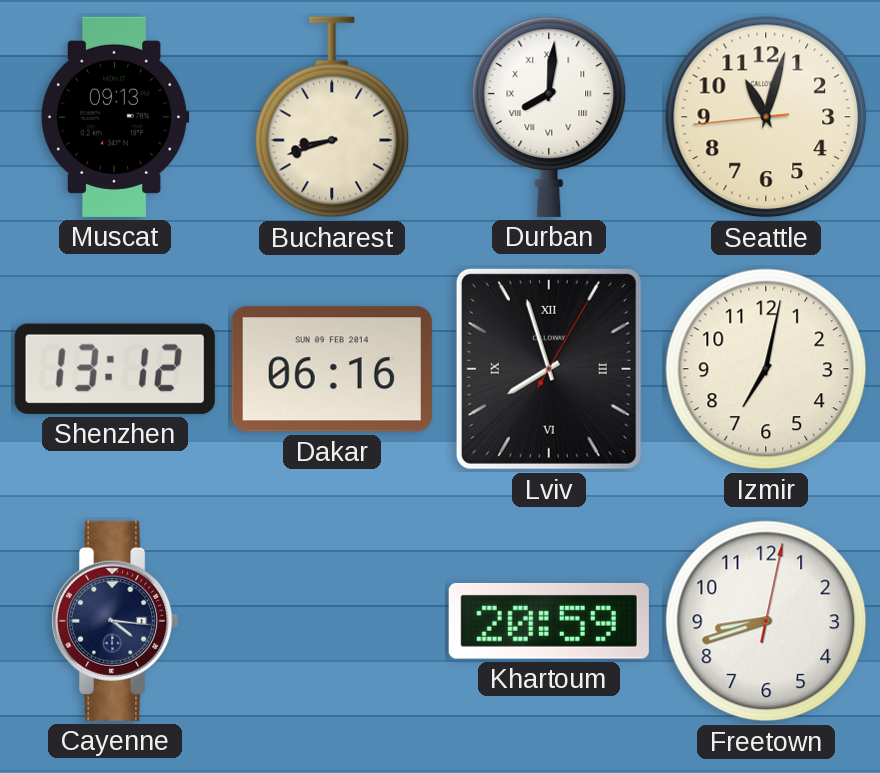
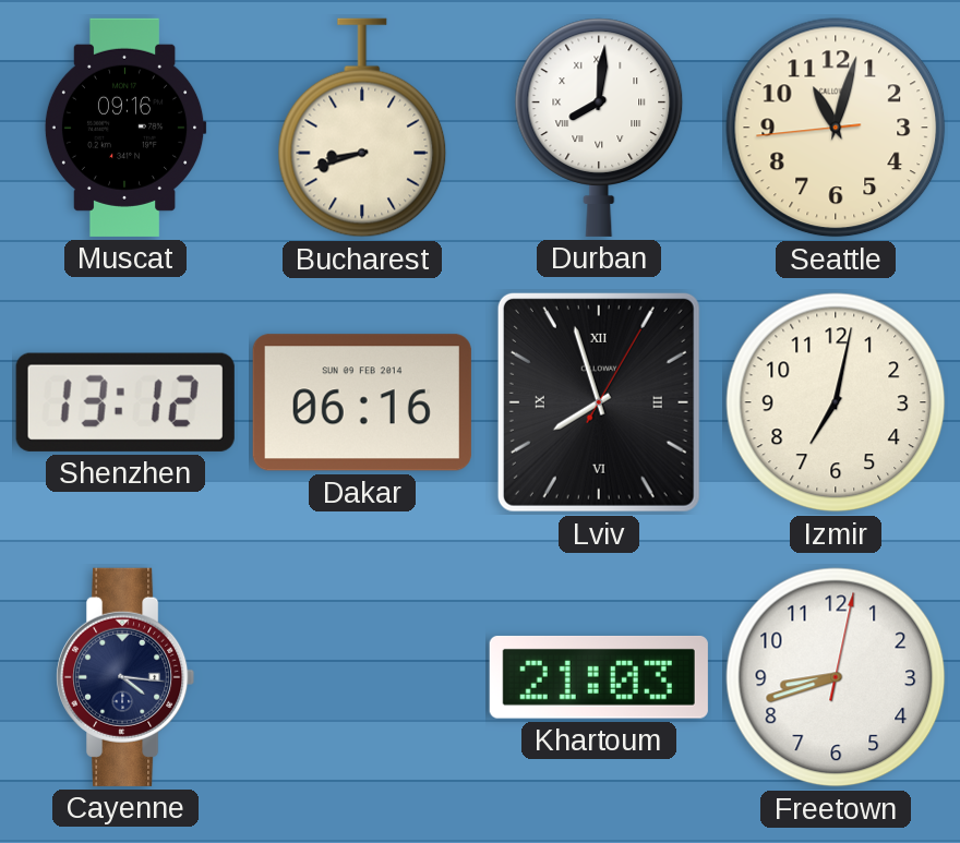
Muscat: 09:13 -> 09:16 (125, 128)
Khartoum: 20:59 -> 21:03 (599, 677)
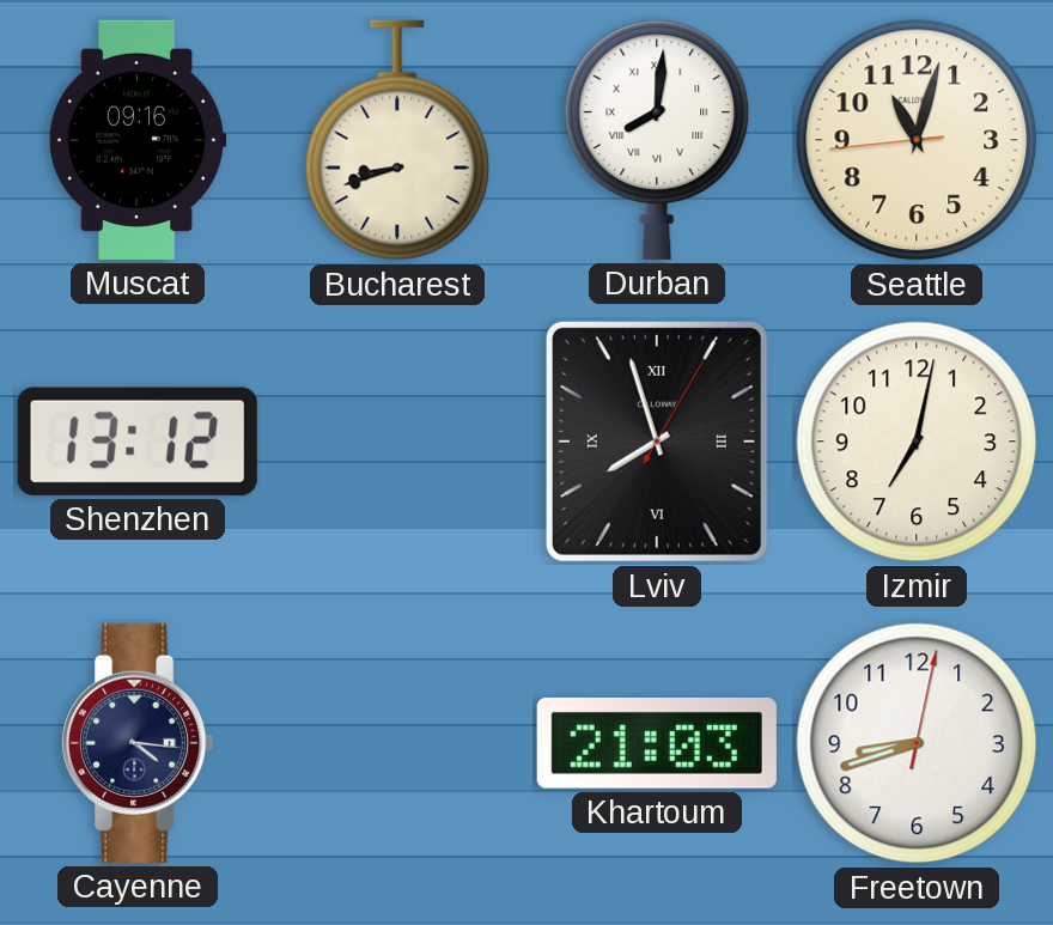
Dakar: 06:16 -> none (362, 402)
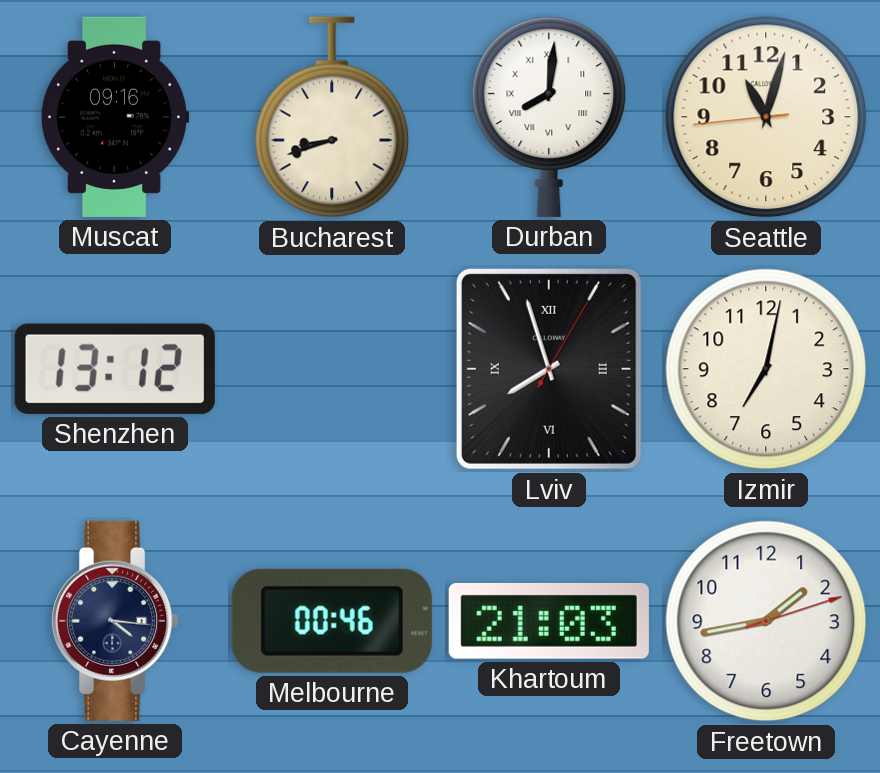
Melbourne: none -> 00:46 (332, 621)
Freetown: 8:42 -> 1:43 (766, 621)
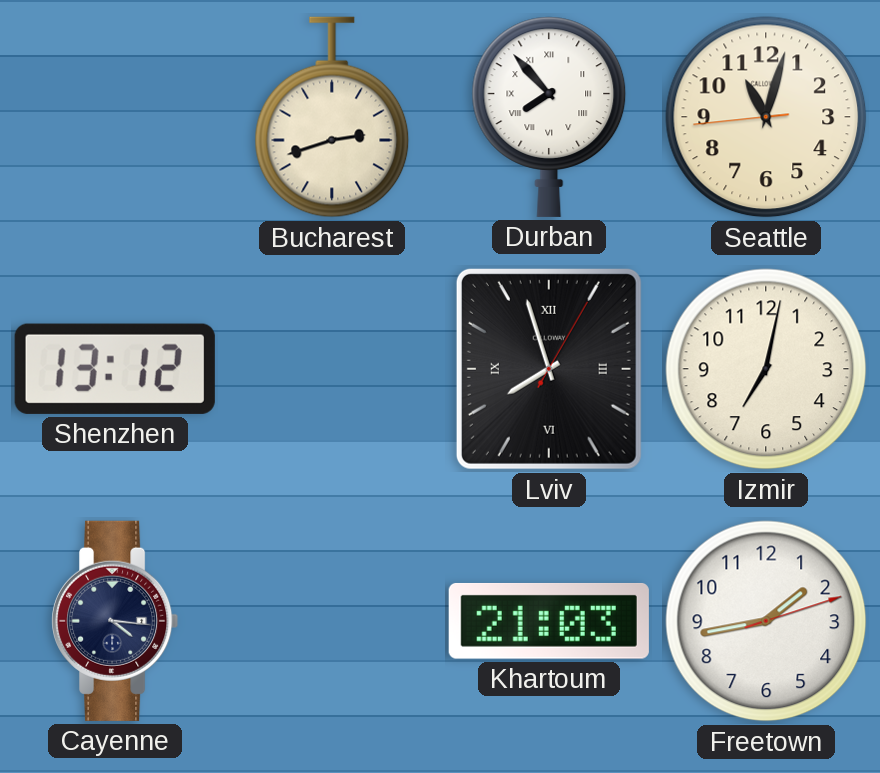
Muscat: 09:16 -> none (115, 117)
Bucharest: 8:42 -> 2:42 (332, 117)
Durban: 8:01 -> 7:53 (549, 117)
Melbourne: 00:46 -> none (332, 621)
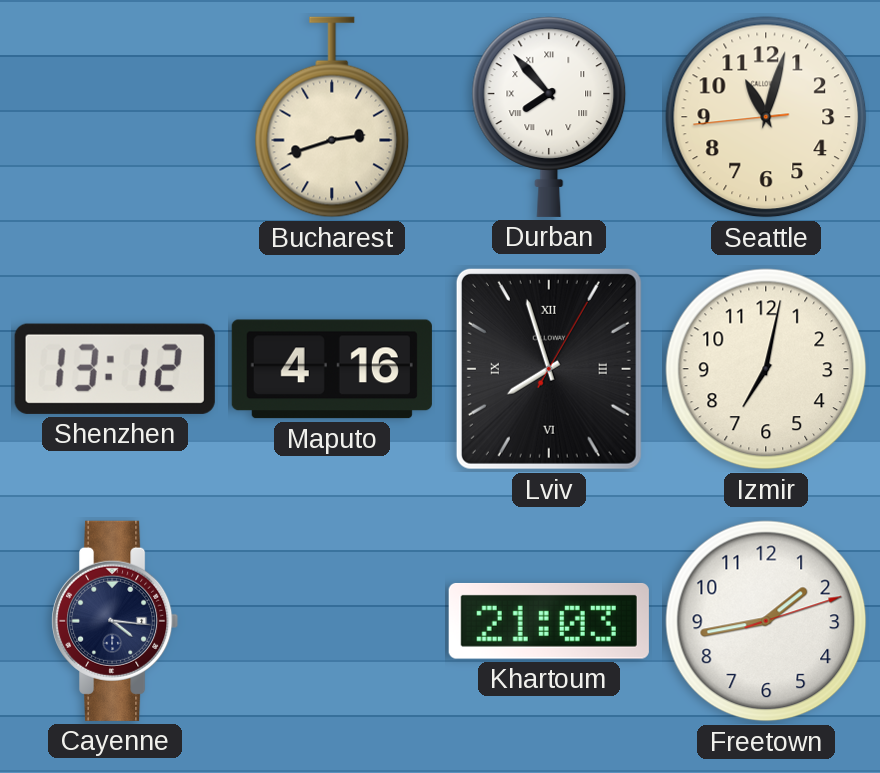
Maputo: none -> 4:16 (332, 369)
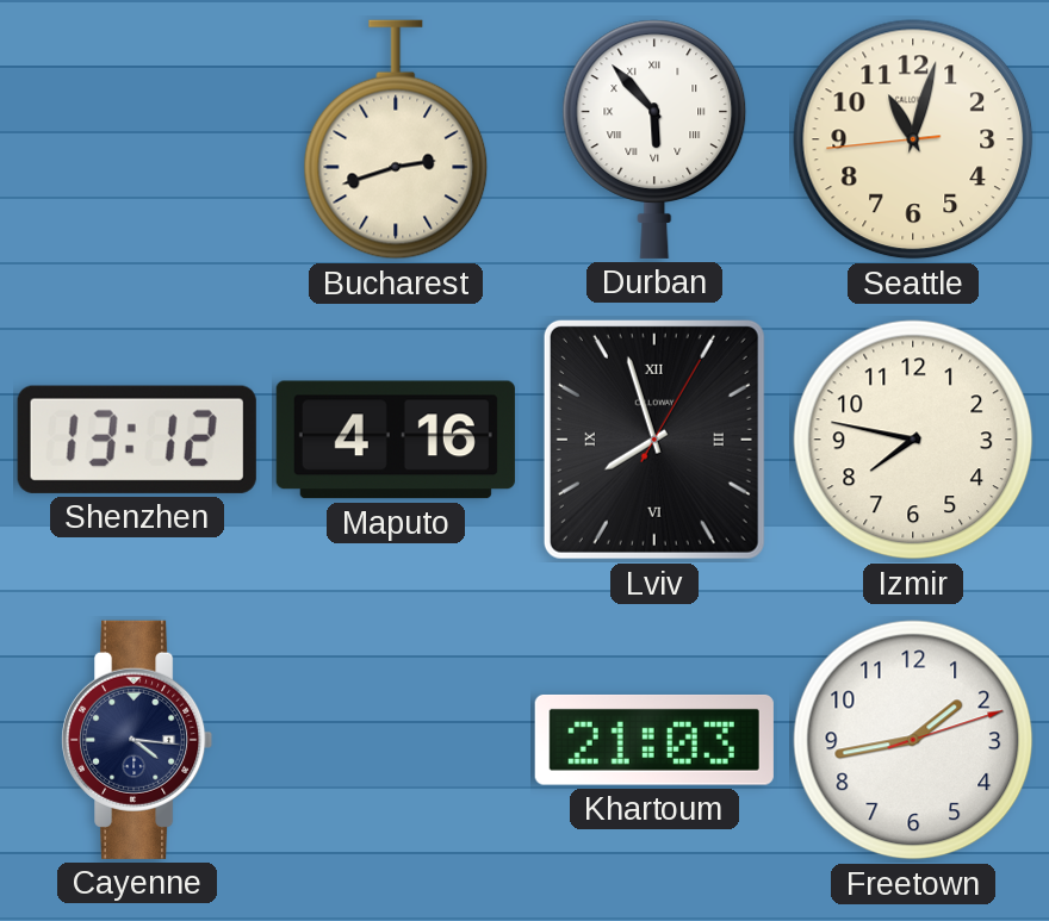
Durban: 7:53 -> 5:53 (654, 139)
Izmir: 7:02 -> 7:47 (913, 440)
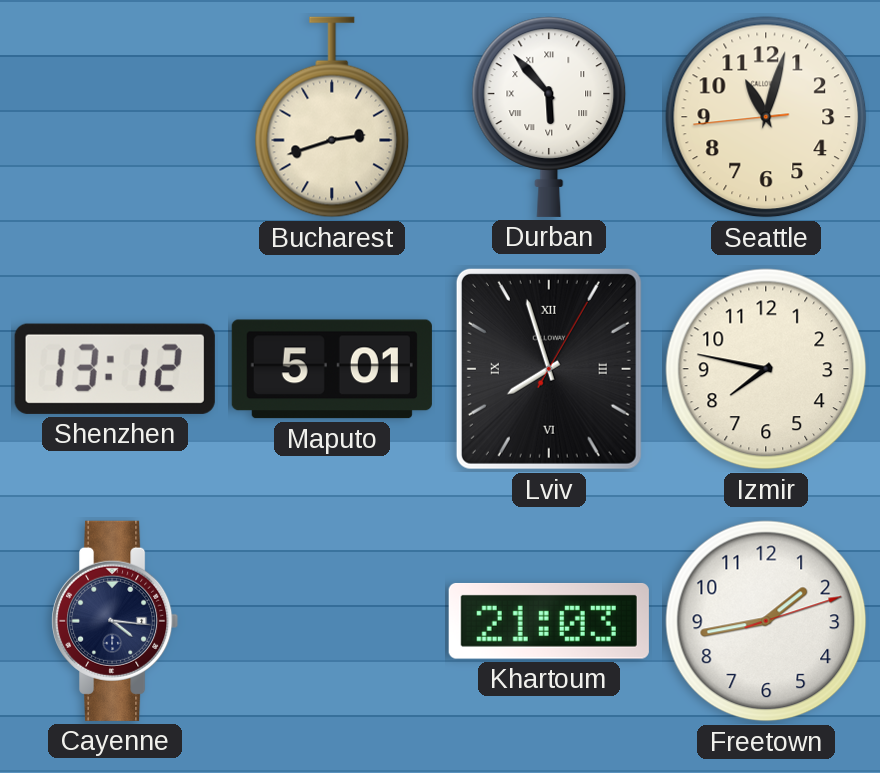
Maputo: 4:16 -> 5:01 (332, 369)
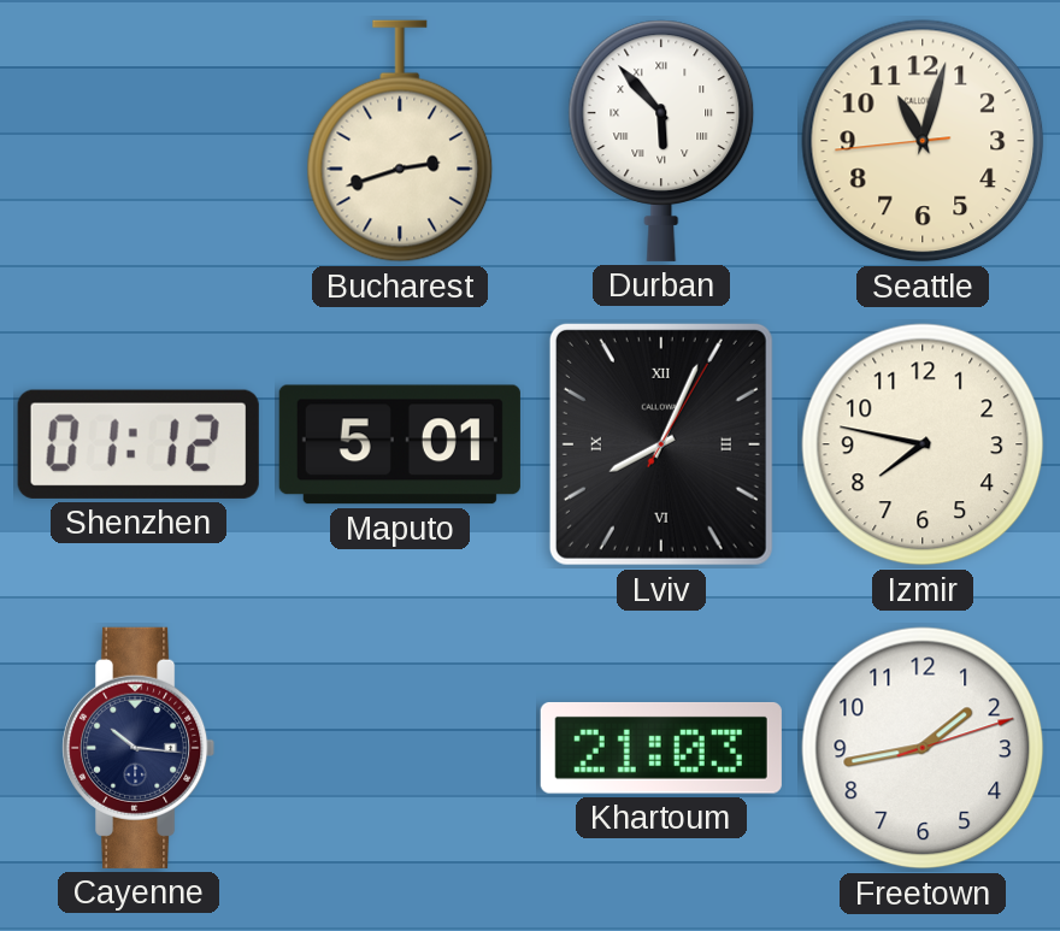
Shenzhen: 13:12 -> 01:12 (139, 444)
Lviv: 7:57 -> 8:04 (661, 444)
Cayenne: 4:16 -> 10:16 (140, 748)
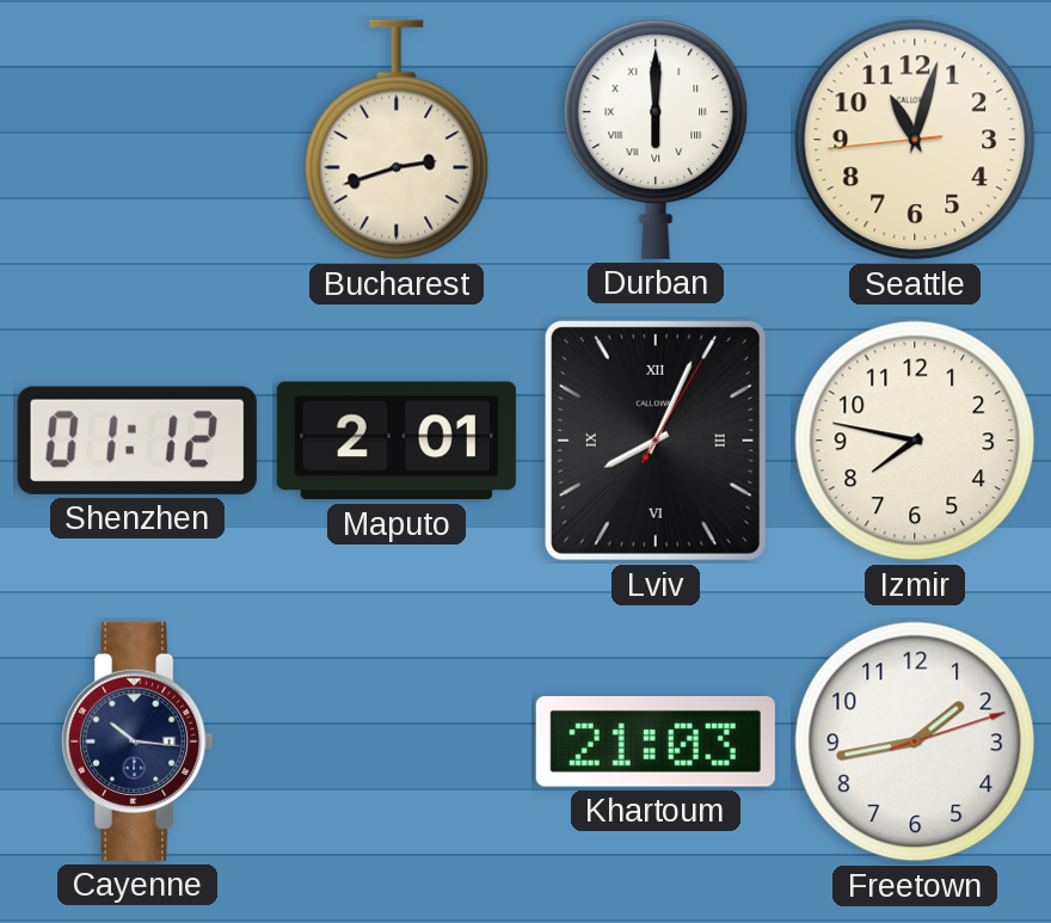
Durban: 5:53 -> 6:00 (656, 140)
Maputo: 5:01 -> 2:01 (397, 441)
